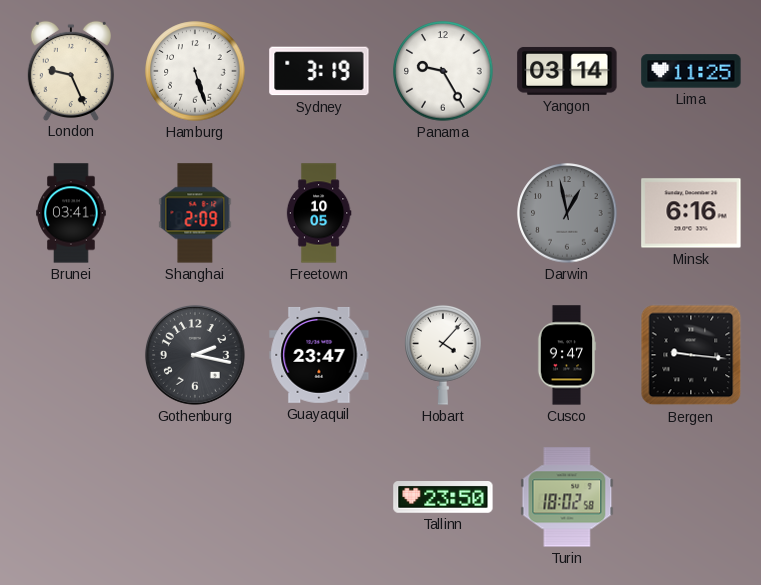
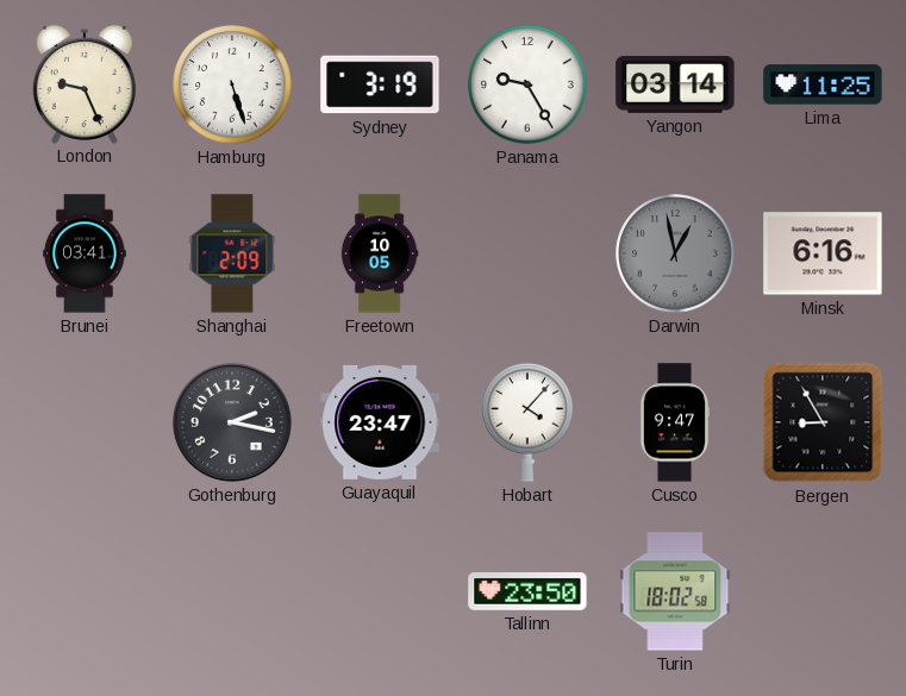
Bergen: 9:16 -> 8:55 (823, 422)
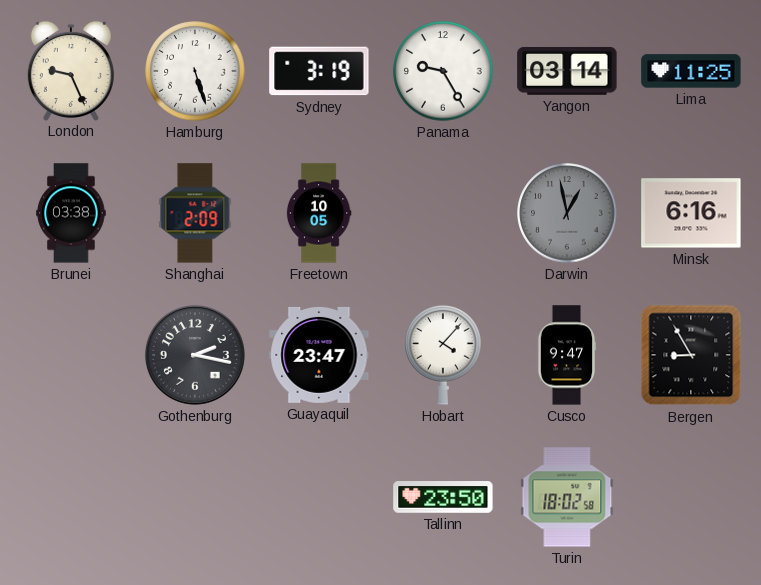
Brunei: 03:41 -> 03:38 (71, 213)
